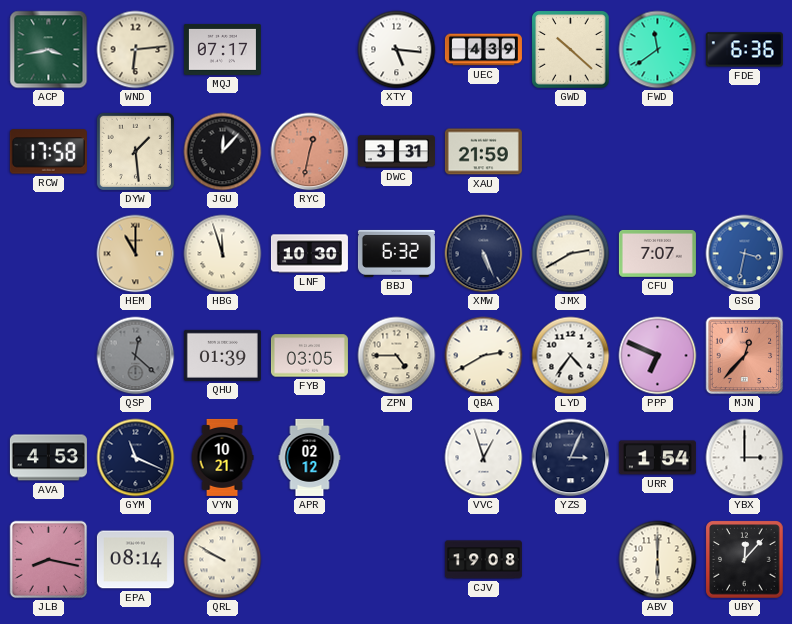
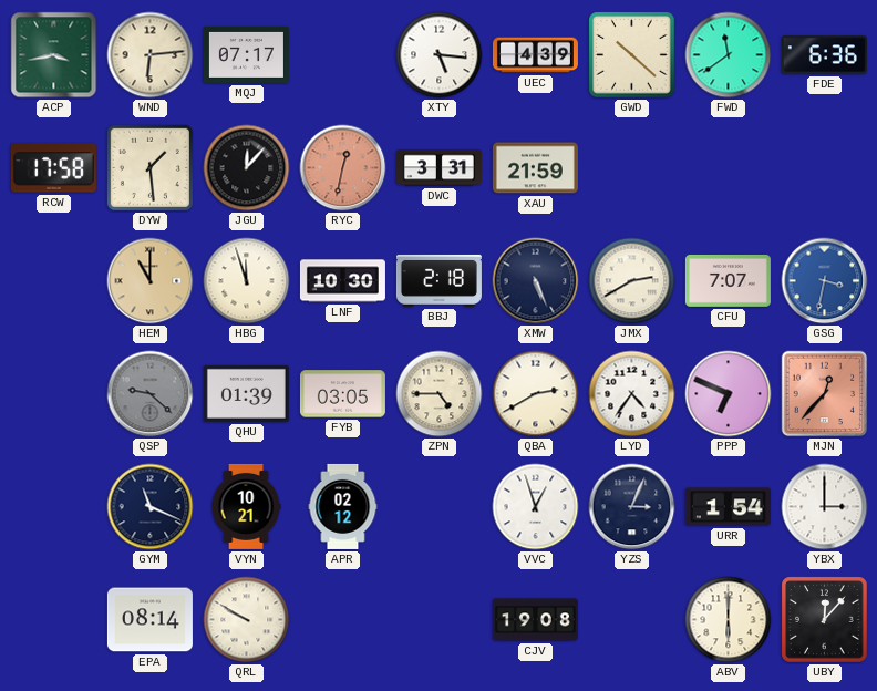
BBJ: 6:32 -> 2:18 (438, 280)
QSP: 12:22 -> 9:22 (151, 394)
AVA: 4:53 -> none (48, 458)
JLB: 8:17 -> none (49, 560)
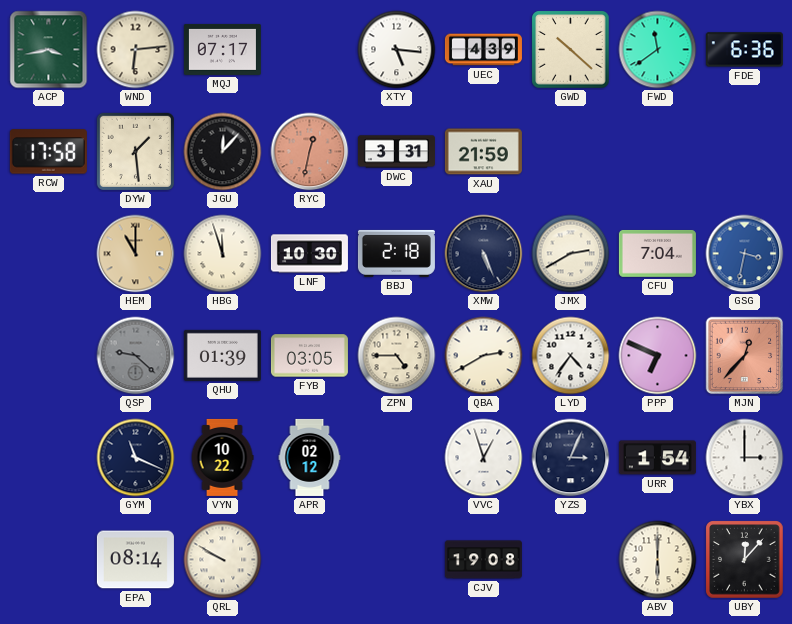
CFU: 7:07 -> 7:04 (657, 253)
VYN: 10:21 -> 10:22 (222, 457)
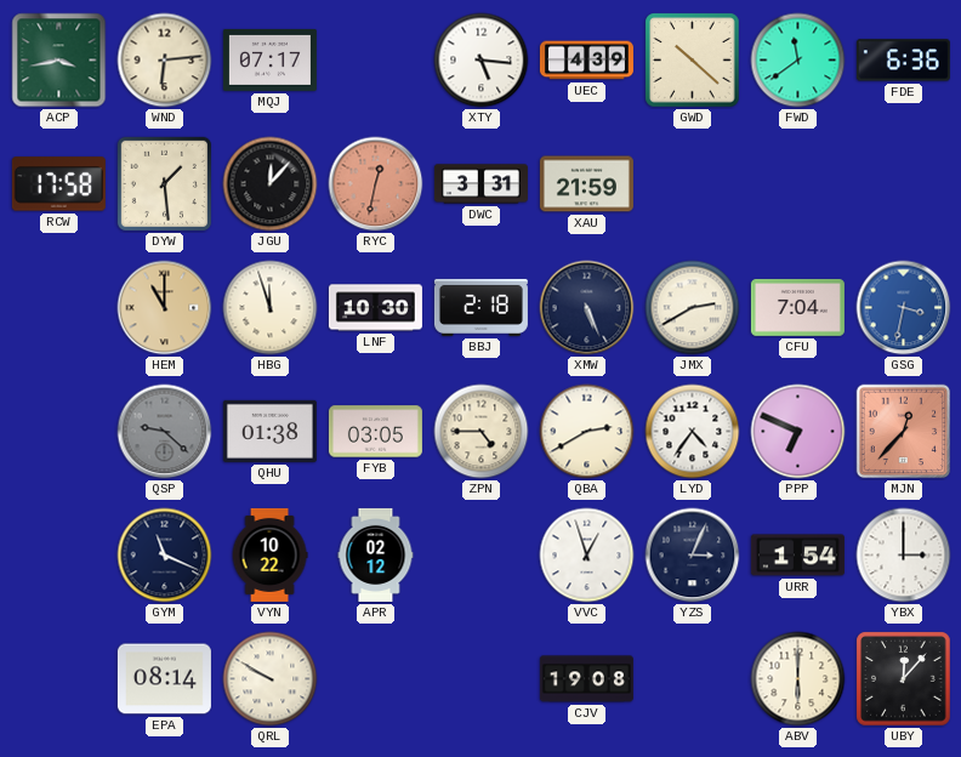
QHU: 01:39 -> 01:38 (269, 431)
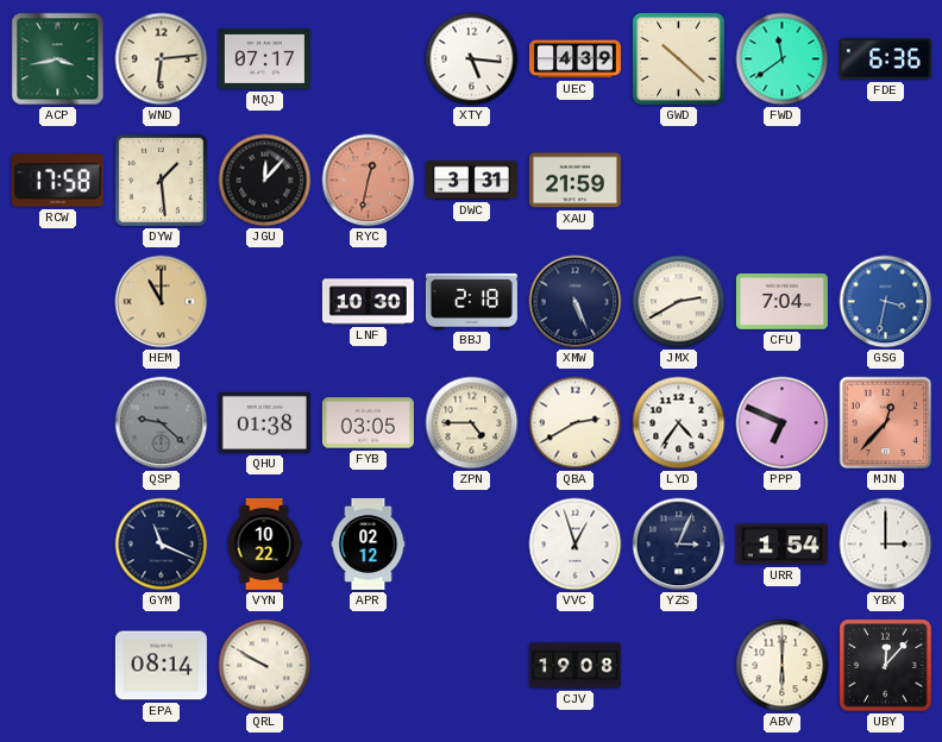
HBG: 11:57 -> none (271, 308)
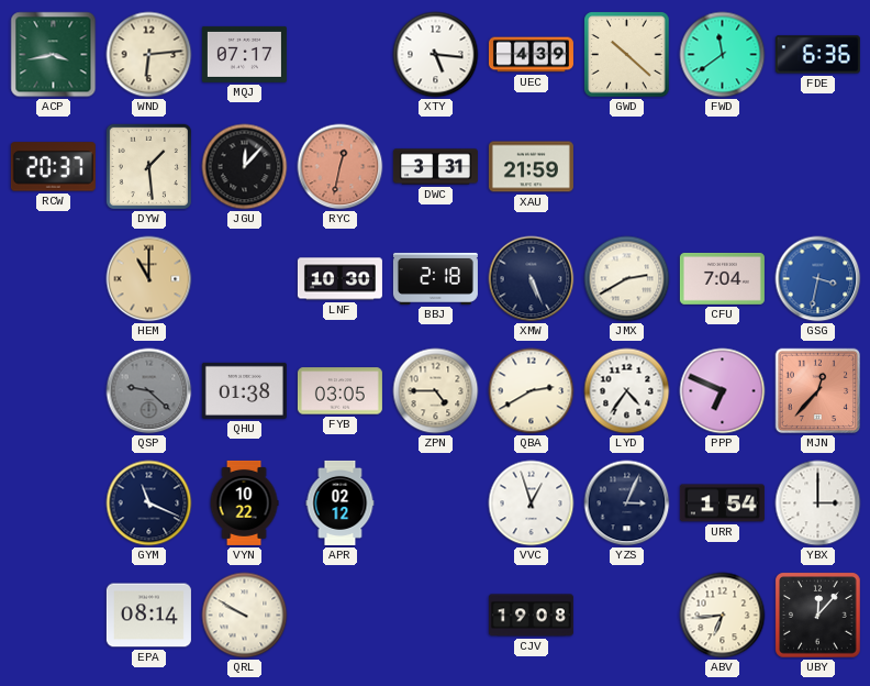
RCW: 17:58 -> 20:37 (53, 167)
ABV: 6:00 -> 6:44 (723, 616)
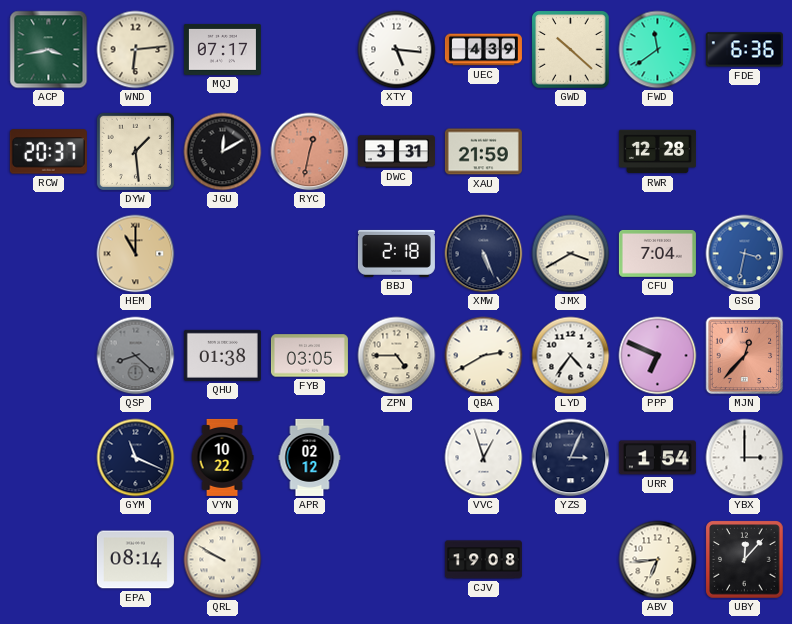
JGU: 12:07 -> 12:10 (223, 152)
RWR: none -> 12:28 (657, 152)
LNF: 10:30 -> none (339, 279)
JMX: 2:40 -> 3:40 (571, 254)
QSP: 9:22 -> 8:22 (136, 356)
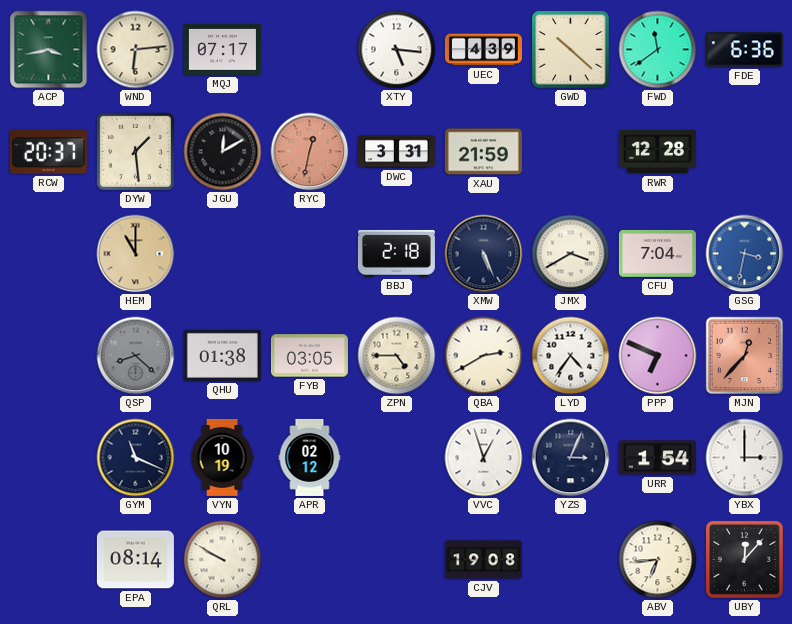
VYN: 10:22 -> 10:19 (222, 457)
